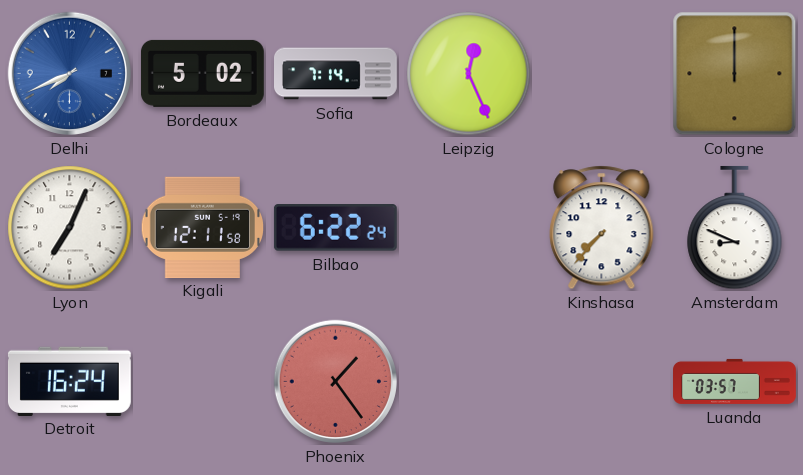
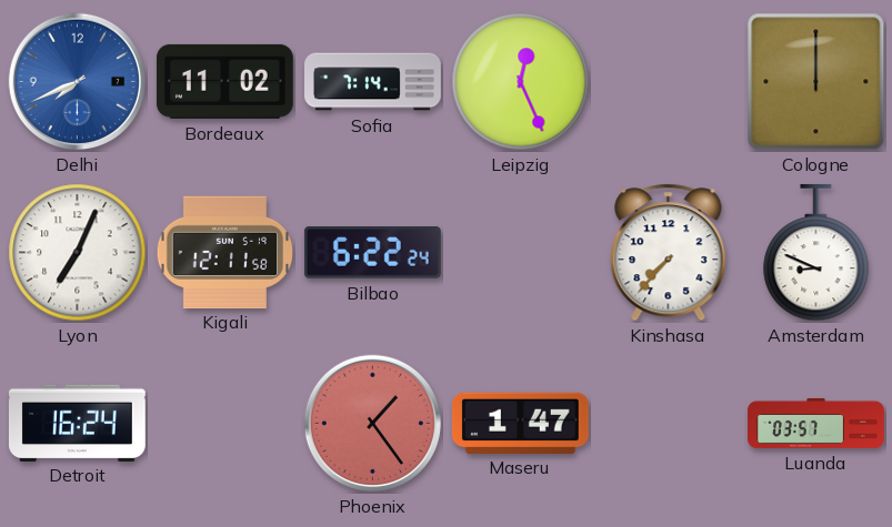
Bordeaux: 5:02 -> 11:02 (224, 81)
Maseru: none -> 1:47 (520, 423)
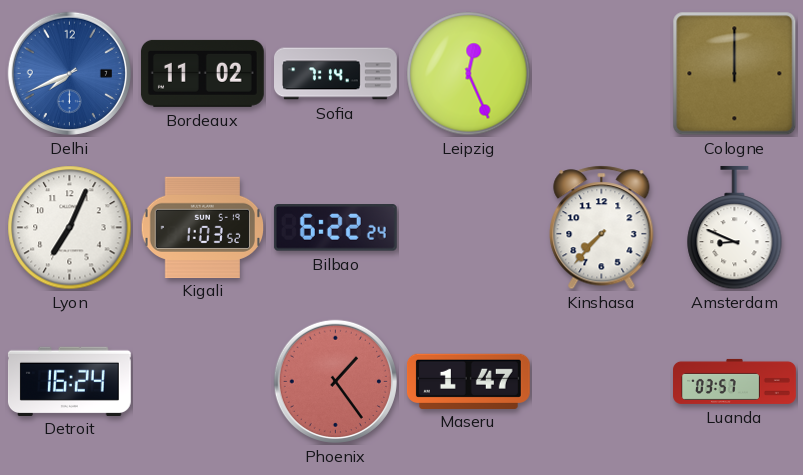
Kigali: 12:11 -> 1:03 (202, 227)
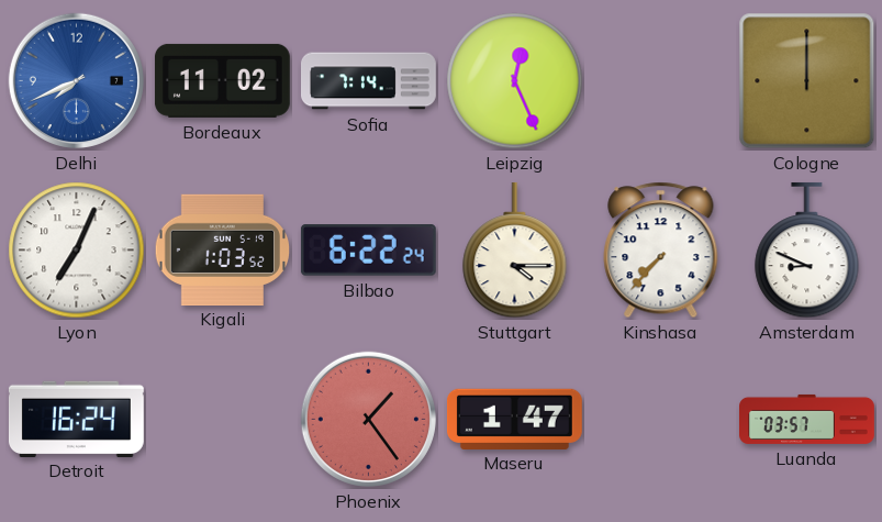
Stuttgart: none -> 4:15 (515, 251)
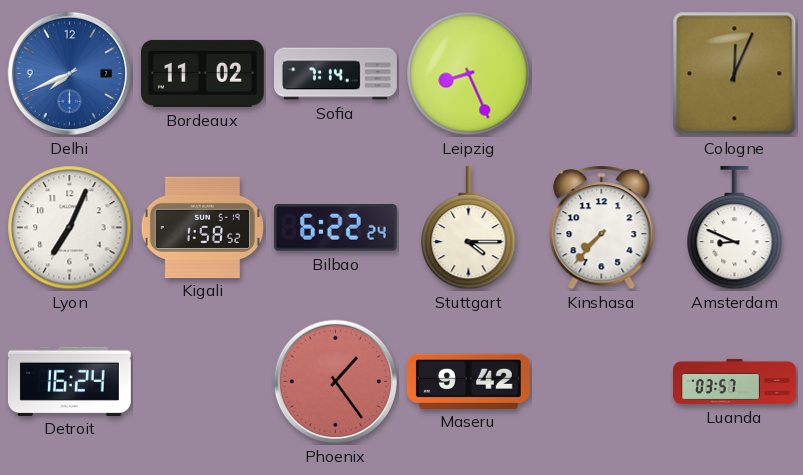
Leipzig: 12:26 -> 8:26 (469, 74)
Cologne: 12:00 -> 12:04 (735, 74)
Kigali: 1:03 -> 1:58 (202, 227)
Maseru: 1:47 -> 9:42 (468, 381)
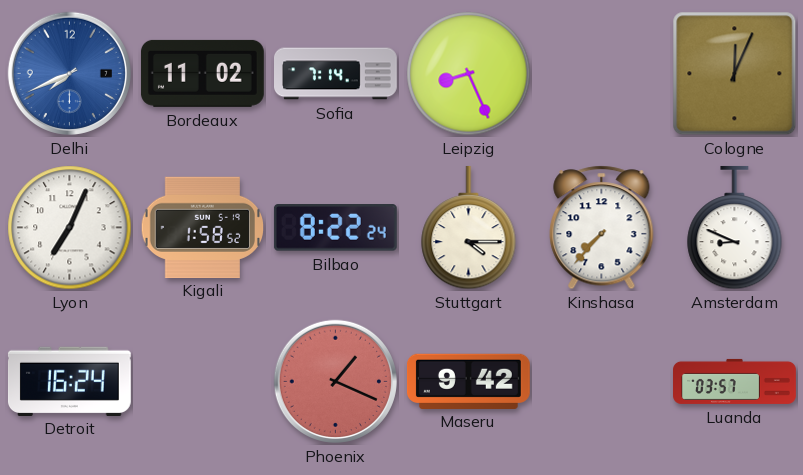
Bilbao: 6:22 -> 8:22 (335, 228)
Phoenix: 1:24 -> 1:19 (335, 381)
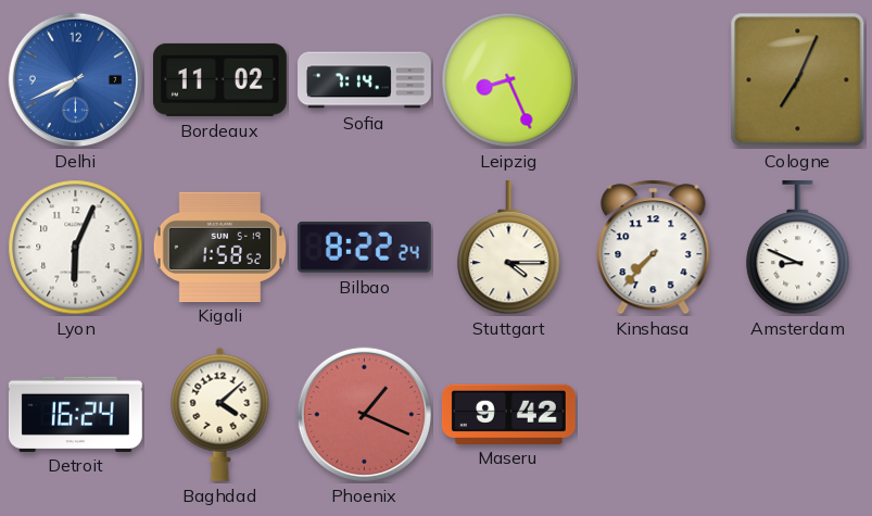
Cologne: 12:04 -> 7:04 (798, 80)
Lyon: 7:04 -> 6:04 (76, 248)
Baghdad: none -> 4:08 (220, 414)
Luanda: 03:57 -> none (735, 381)
